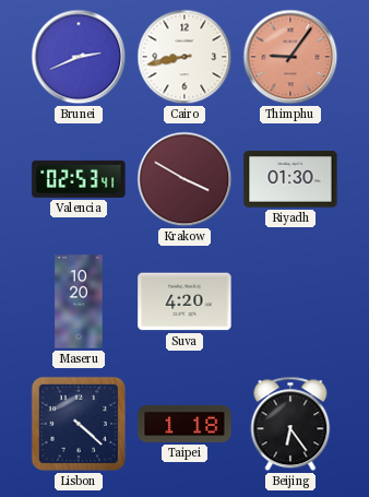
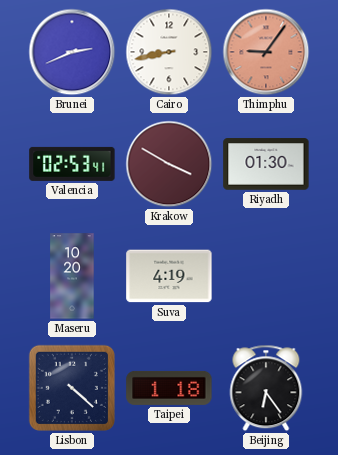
Suva: 4:20 -> 4:19 (169, 276)
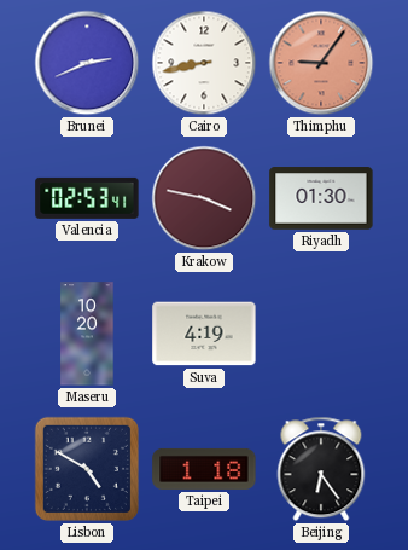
Krakow: 3:50 -> 3:47 (204, 198)
Lisbon: 4:22 -> 4:50 (87, 469)
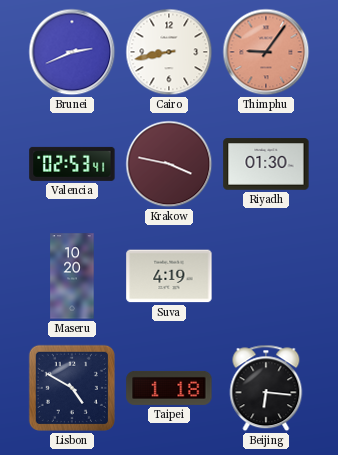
Beijing: 6:24 -> 6:16 (266, 388)
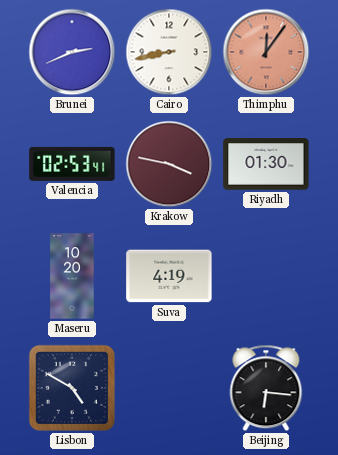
Thimphu: 9:06 -> 12:06 (266, 52)
Taipei: 1:18 -> none (169, 388)
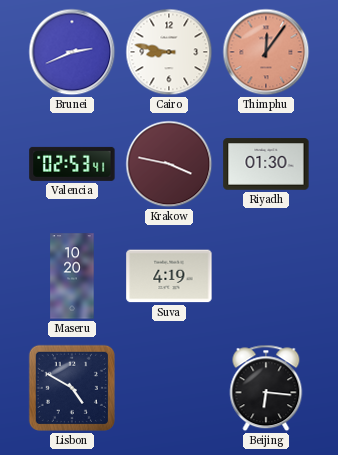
Cairo: 8:43 -> 8:47 (169, 52)
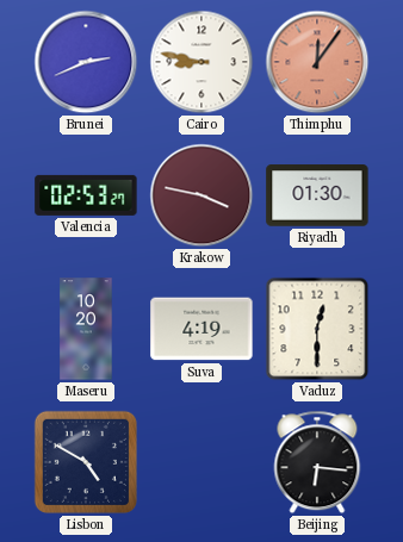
Valencia: 02:53:41 -> 02:53:27 (86, 195)
Vaduz: none -> 12:30 (317, 329)
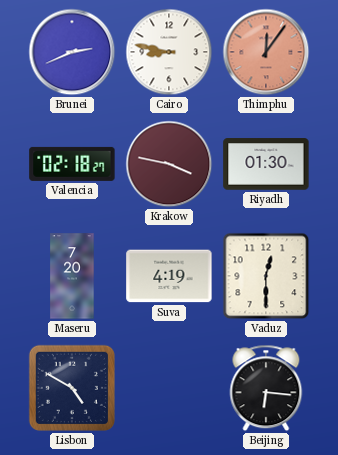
Valencia: 02:53 -> 02:18 (72, 164)
Maseru: 10:20 -> 7:20 (72, 276)
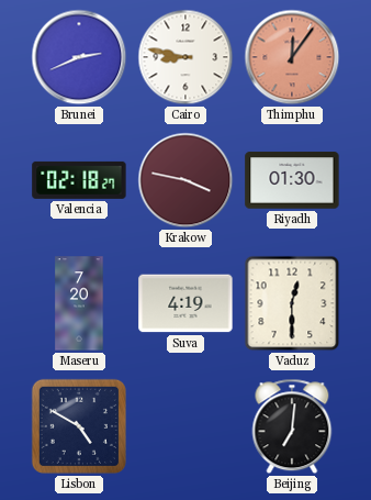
Beijing: 6:16 -> 7:01 (292, 426)
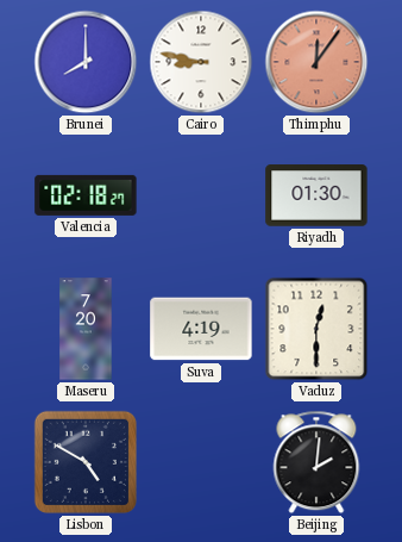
Brunei: 2:41 -> 8:00 (86, 62)
Krakow: 3:47 -> none (185, 180)
Beijing: 7:01 -> 2:01 (316, 462)
